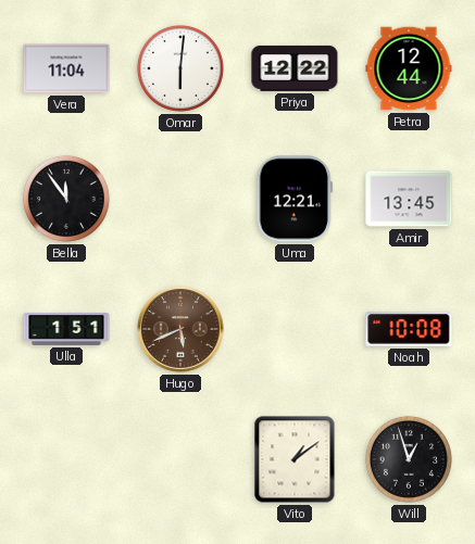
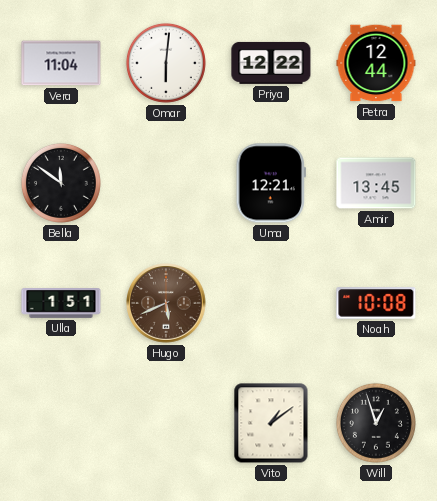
Bella: 11:54 -> 11:51 (61, 183)
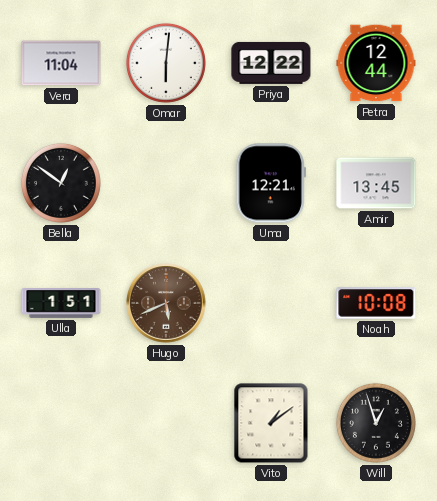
Bella: 11:51 -> 12:51 (61, 183)
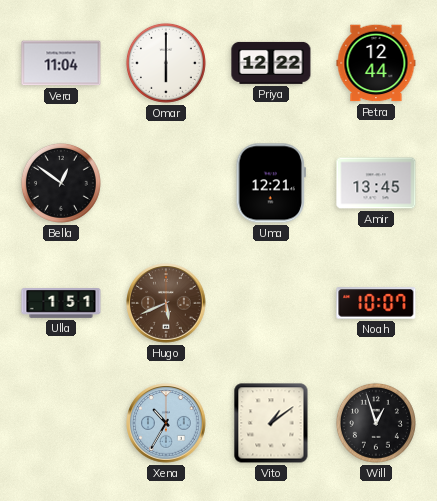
Omar: 6:01 -> 6:00 (166, 63)
Noah: 10:08 -> 10:07 (376, 303)
Xena: none -> 10:35 (166, 423)
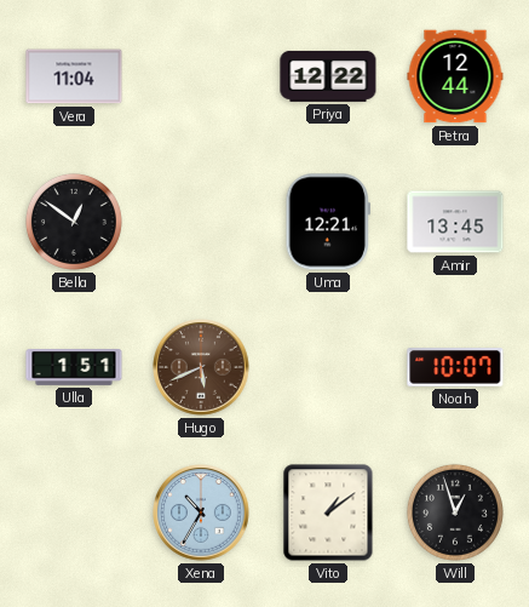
Omar: 6:00 -> none (166, 63)
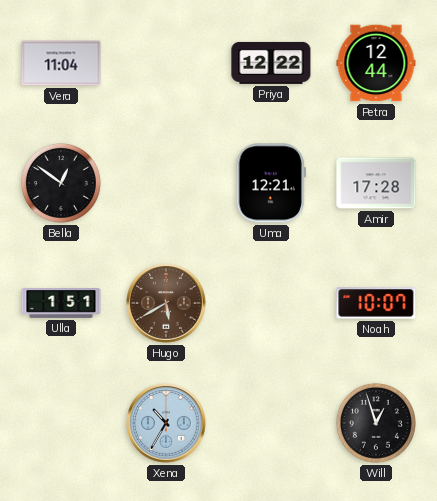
Amir: 13:45 -> 17:28 (376, 183)
Hugo: 5:41 -> 5:40 (166, 303)
Vito: 1:09 -> none (328, 512)
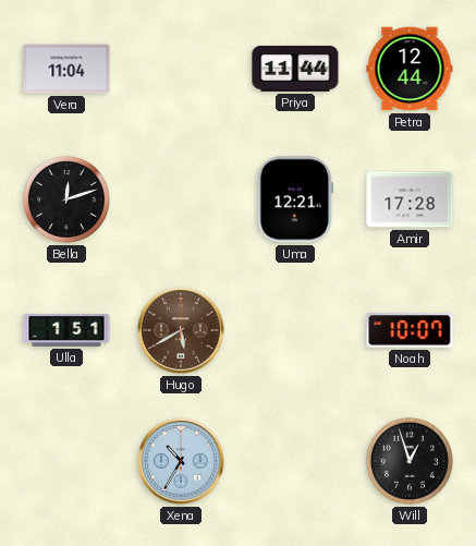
Priya: 12:22 -> 11:44 (295, 69)
Bella: 12:51 -> 12:12 (66, 199)
